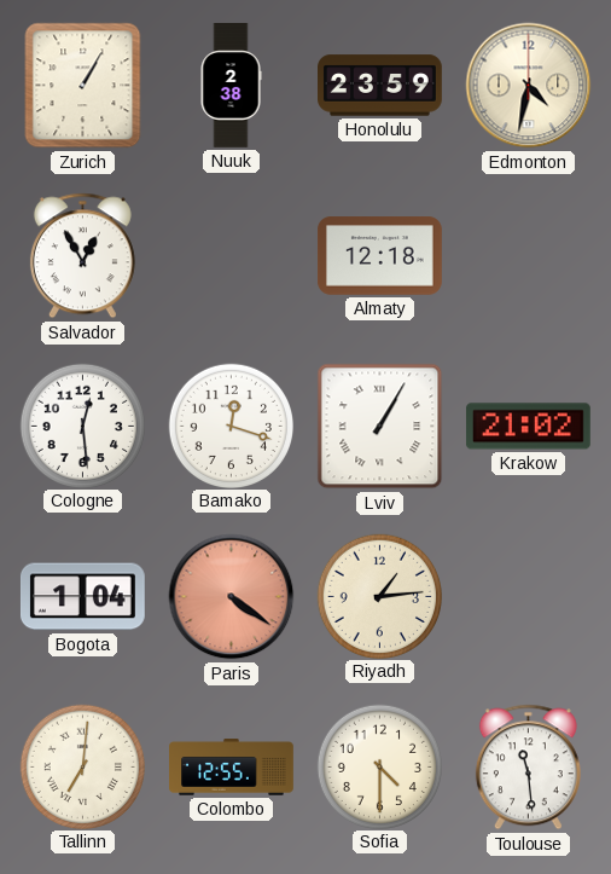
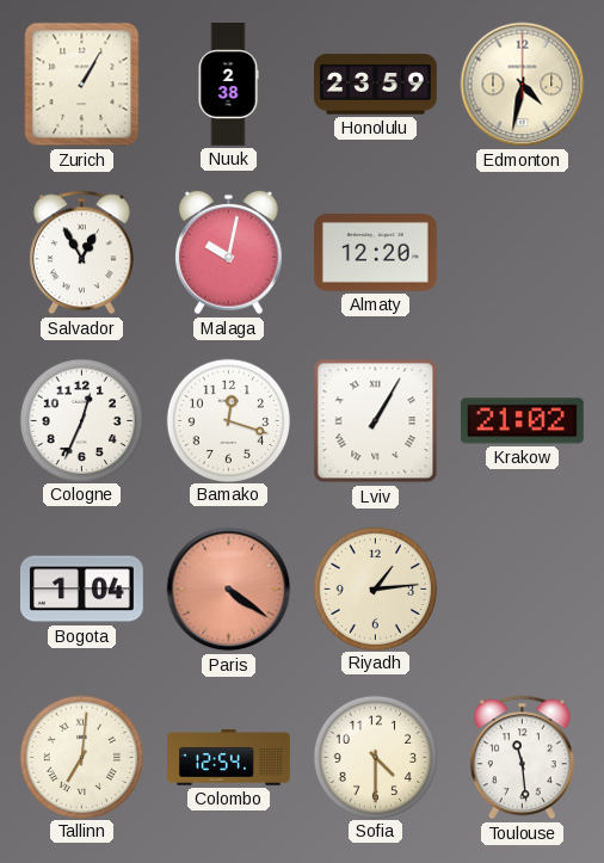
Malaga: none -> 10:02 (229, 253)
Almaty: 12:18 -> 12:20 (376, 253)
Cologne: 12:29 -> 12:34 (81, 420)
Colombo: 12:55 -> 12:54 (229, 758)
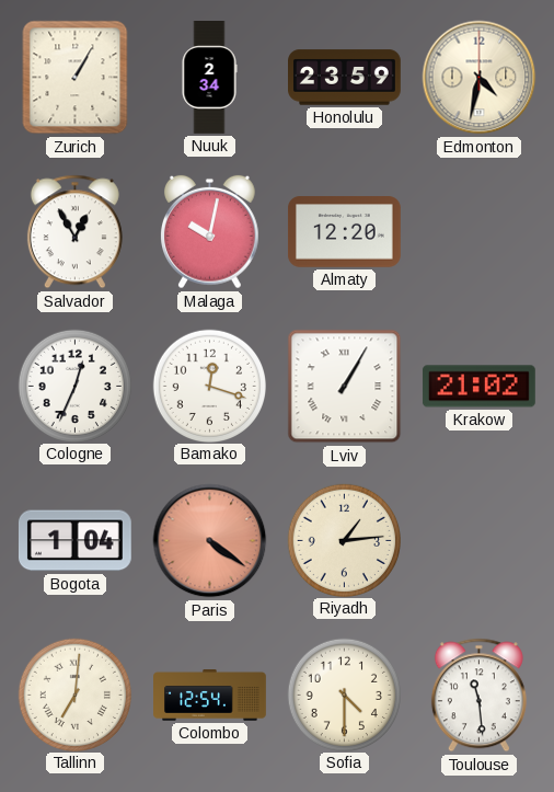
Nuuk: 2:38 -> 2:34 (209, 78)
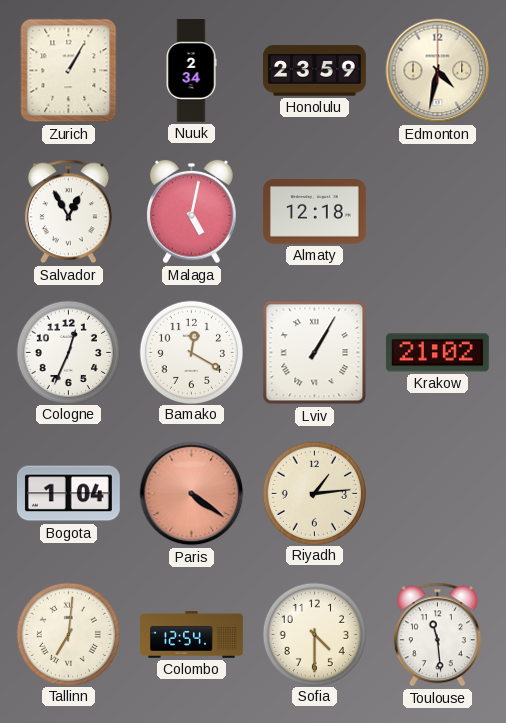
Malaga: 10:02 -> 5:02 (192, 212)
Almaty: 12:20 -> 12:18 (315, 212)
Bamako: 12:18 -> 12:20 (191, 352)
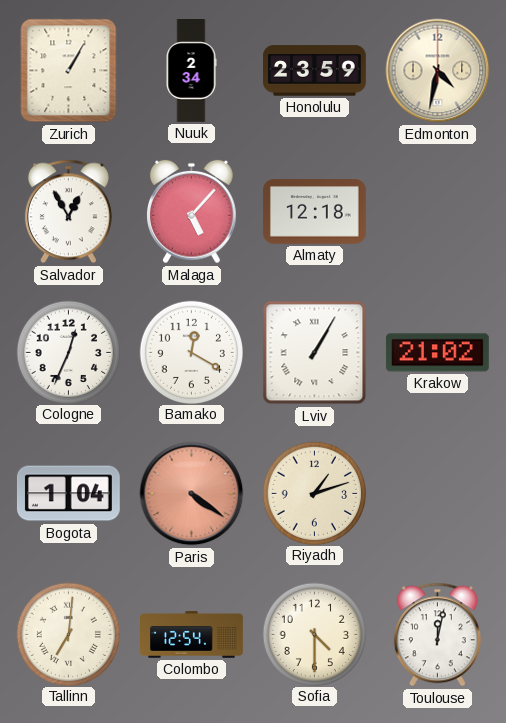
Malaga: 5:02 -> 5:07 (192, 212)
Riyadh: 1:14 -> 1:12 (314, 493)
Toulouse: 11:29 -> 12:02 (437, 635)
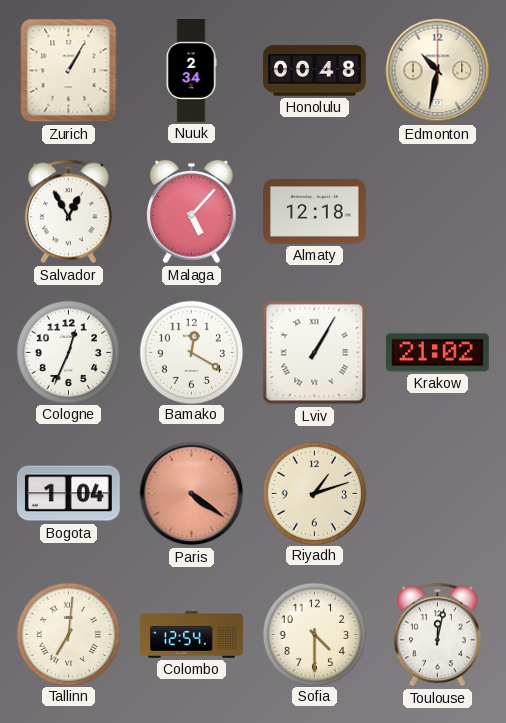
Honolulu: 23:59 -> 00:48 (315, 71)
Edmonton: 4:32 -> 10:32 (438, 71)
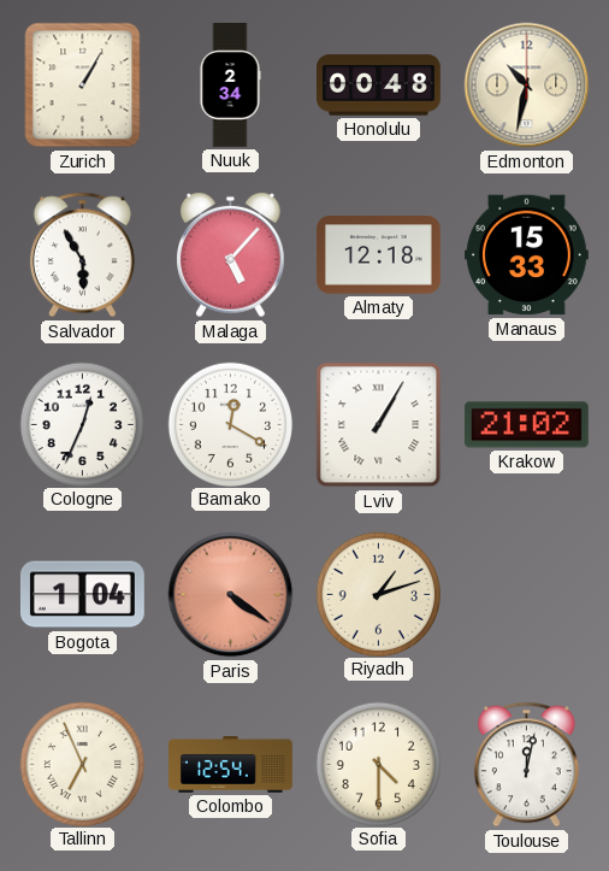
Salvador: 12:55 -> 5:55 (82, 255)
Manaus: none -> 15:33 (527, 255)
Tallinn: 7:01 -> 6:56 (82, 764)
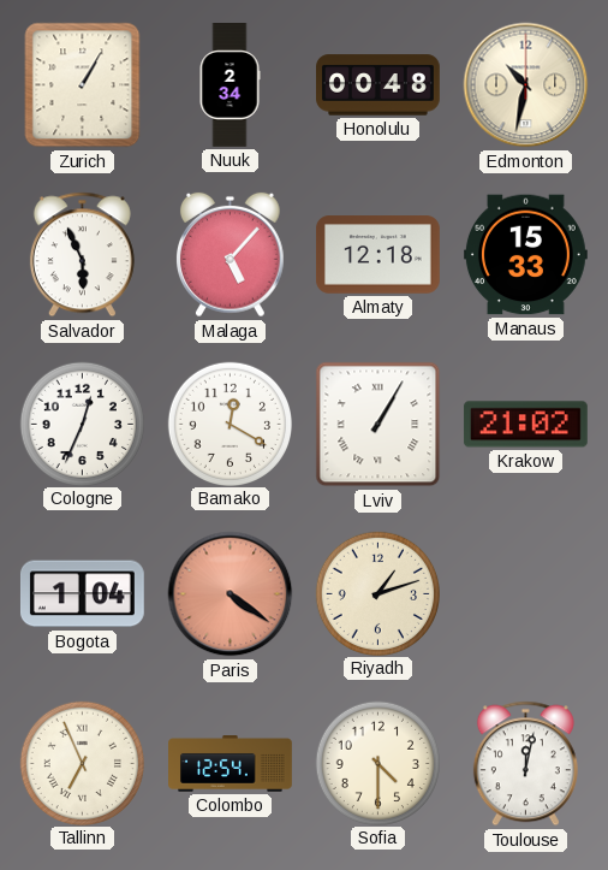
Salvador: 5:55 -> 5:56 (82, 255)
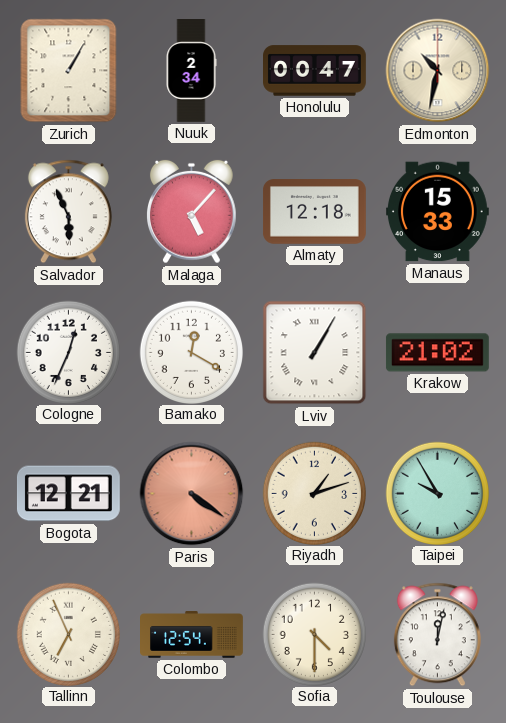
Honolulu: 00:48 -> 00:47 (315, 71)
Bogota: 1:04 -> 12:21 (68, 494)
Taipei: none -> 9:55 (437, 493)
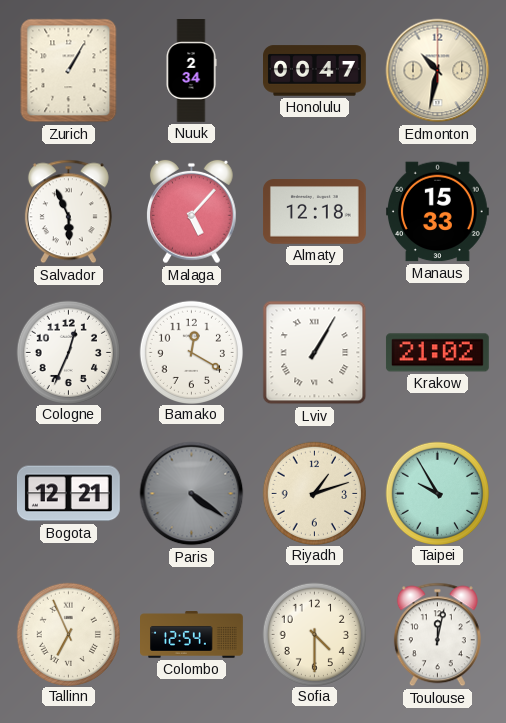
Paris dial: salmon -> grey (192, 494)
